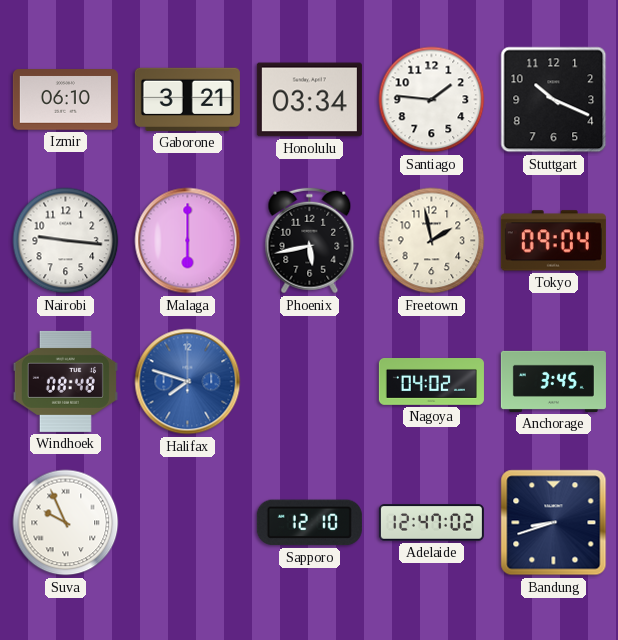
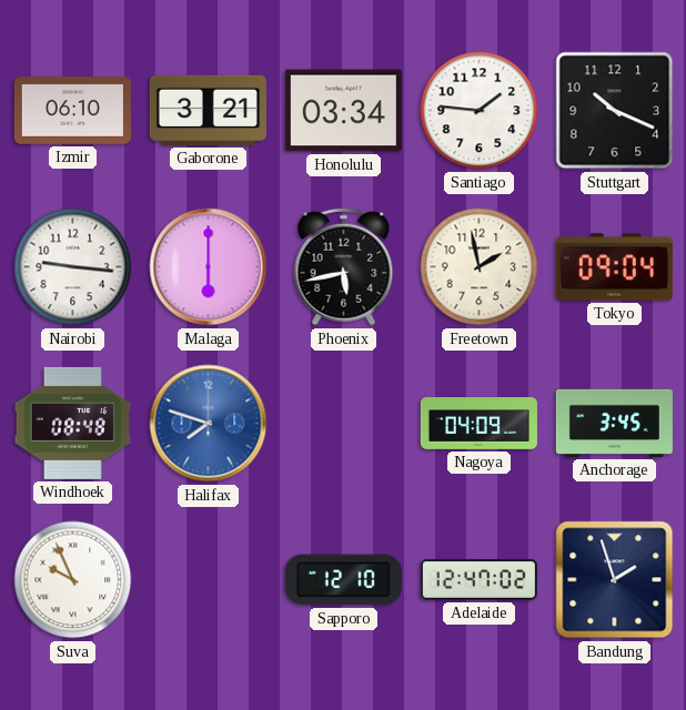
Nagoya: 04:02 -> 04:09 (478, 424)
Bandung: 8:42 -> 1:57 (615, 580)
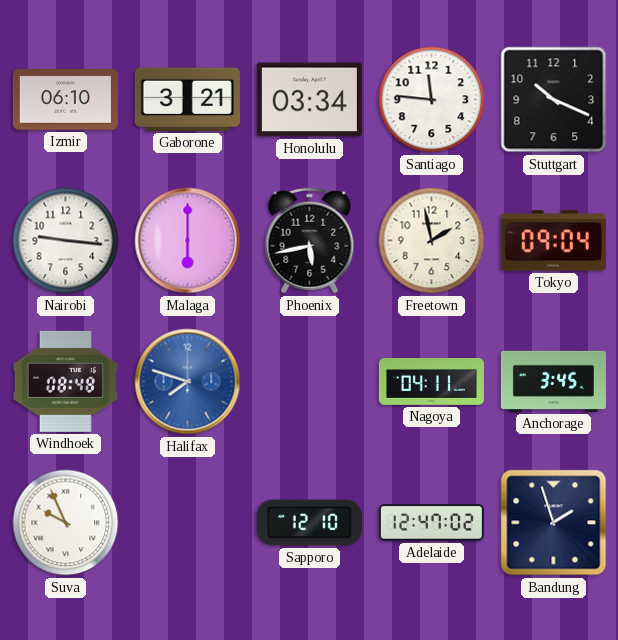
Santiago: 1:46 -> 11:46 (432, 100)
Nagoya: 04:09 -> 04:11 (431, 382)
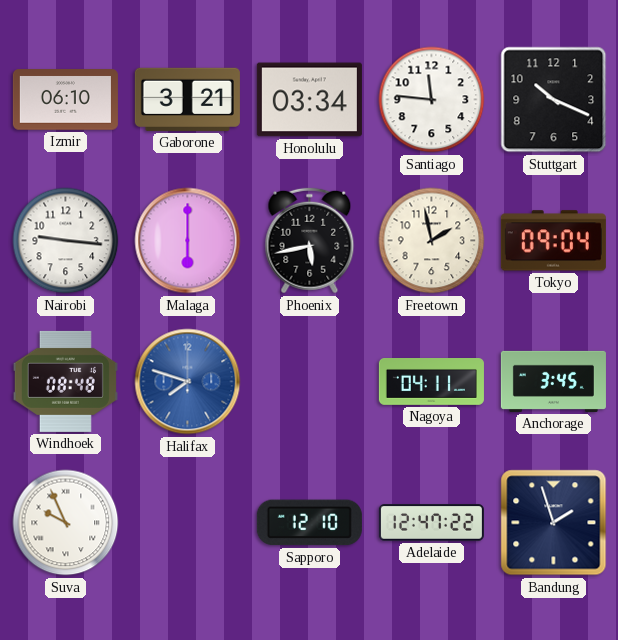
Adelaide: 12:47:02 -> 12:47:22 (431, 523)
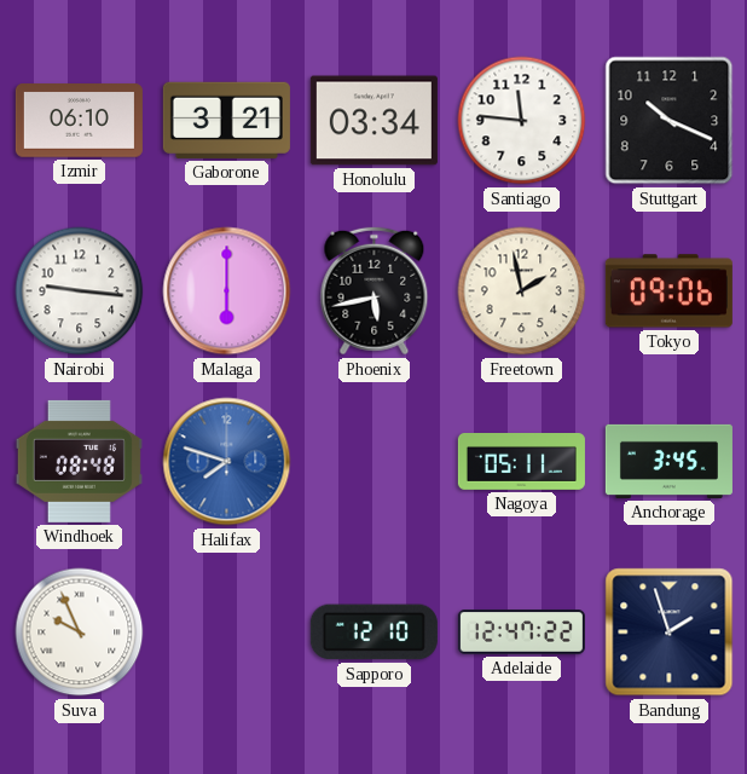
Tokyo: 09:04 -> 09:06 (668, 291)
Nagoya: 04:11 -> 05:11 (521, 462)
